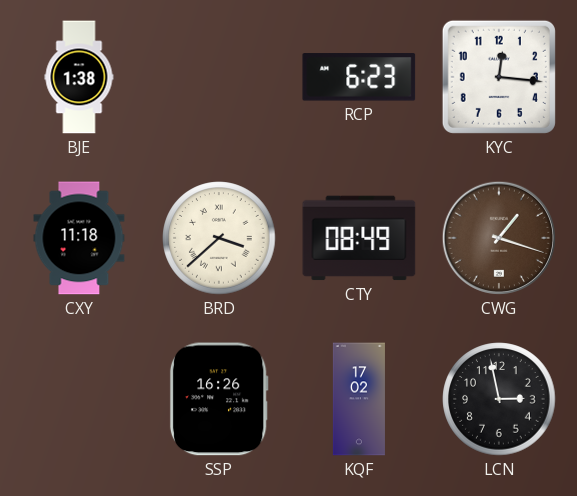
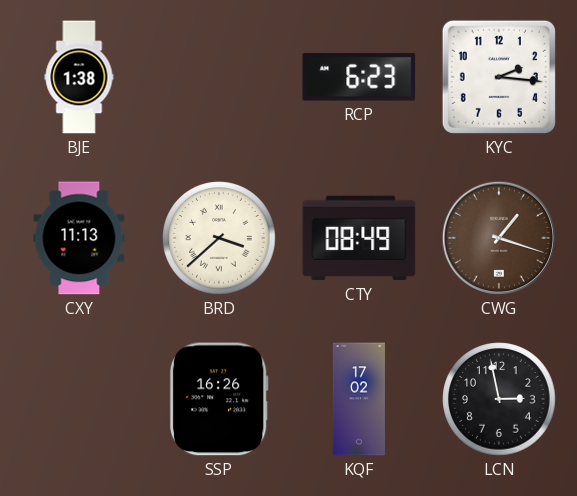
KYC: 12:16 -> 2:16 (499, 77)
CXY: 11:18 -> 11:13 (79, 238)
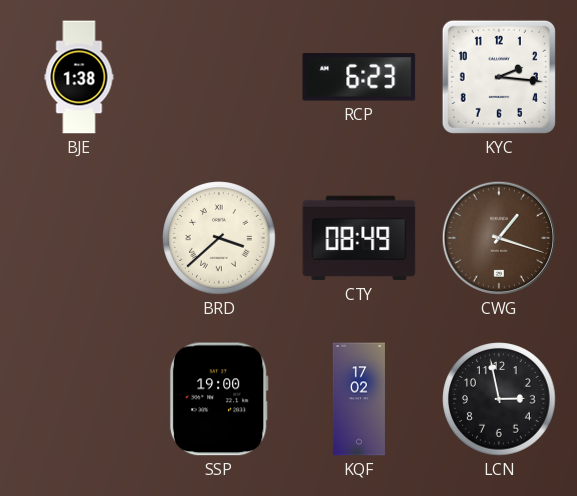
CXY: 11:13 -> none (79, 238)
SSP: 16:26 -> 19:00 (219, 399)
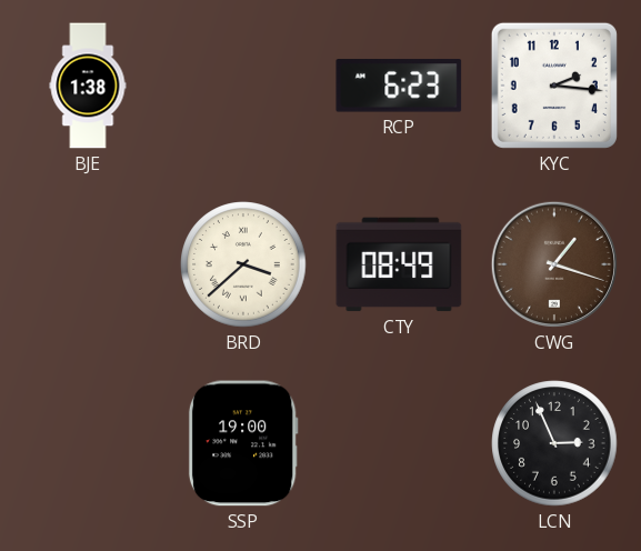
KQF: 17:02 -> none (359, 399)
LCN: 2:58 -> 2:56 (554, 443)
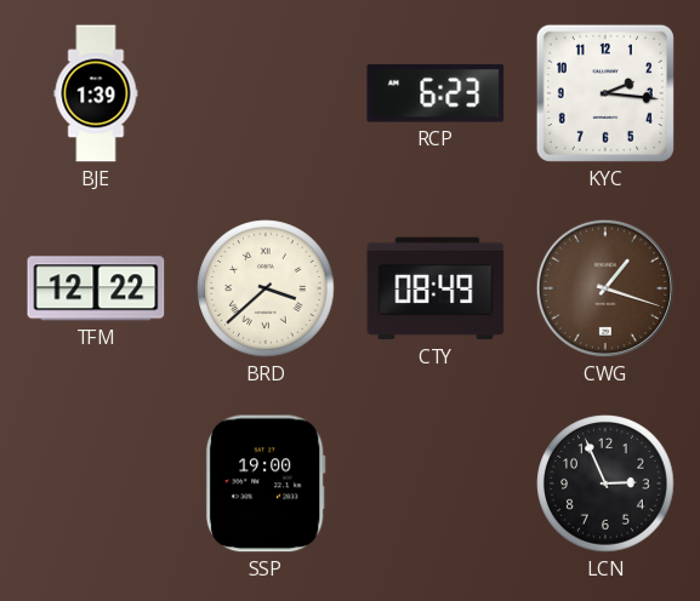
BJE: 1:38 -> 1:39 (96, 93)
TFM: none -> 12:22 (96, 288)
